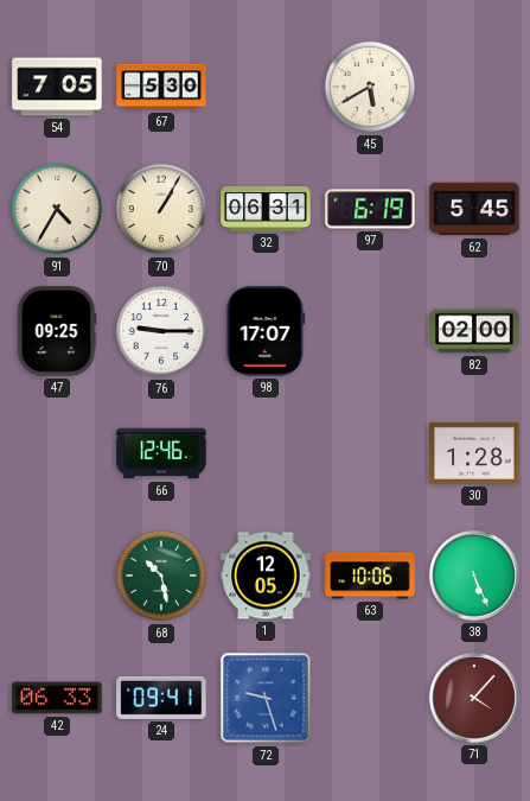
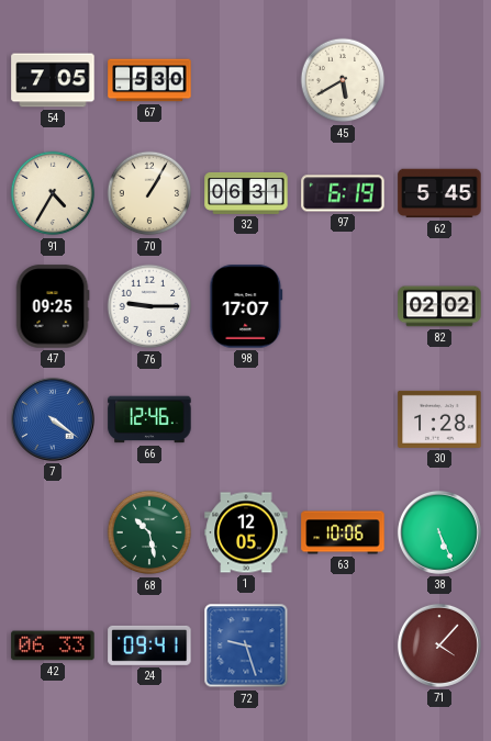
82: 02:00 -> 02:02 (439, 306)
7: none -> 4:21 (53, 419)
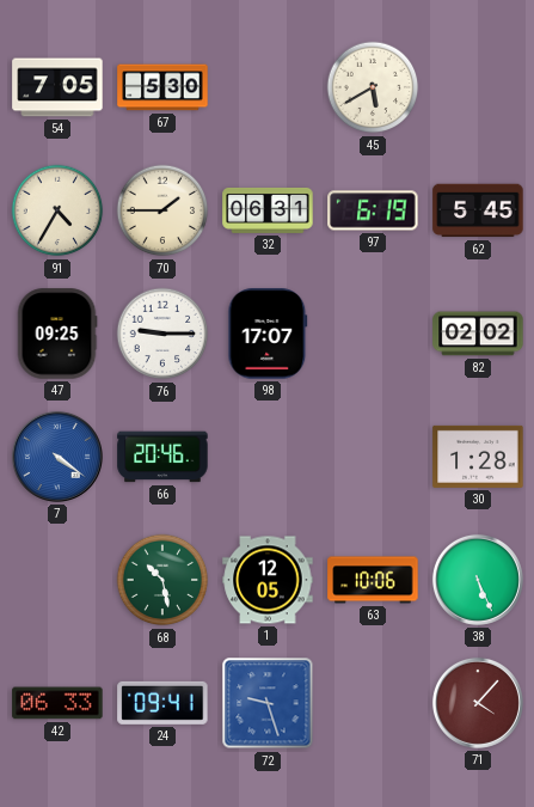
70: 1:05 -> 1:45 (162, 210)
66: 12:46 -> 20:46 (162, 457)
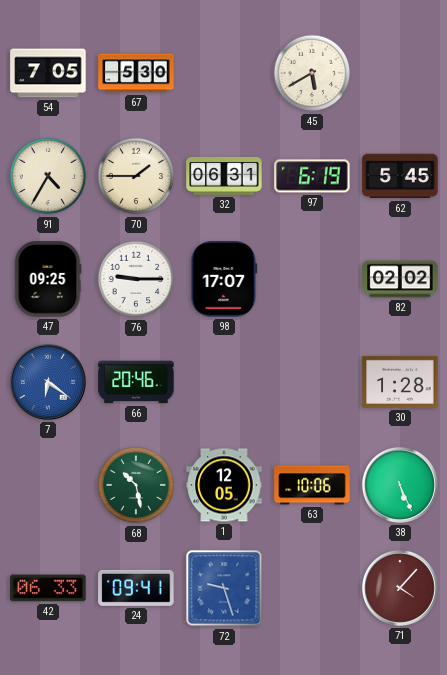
7: 4:21 -> 6:21 (48, 382)
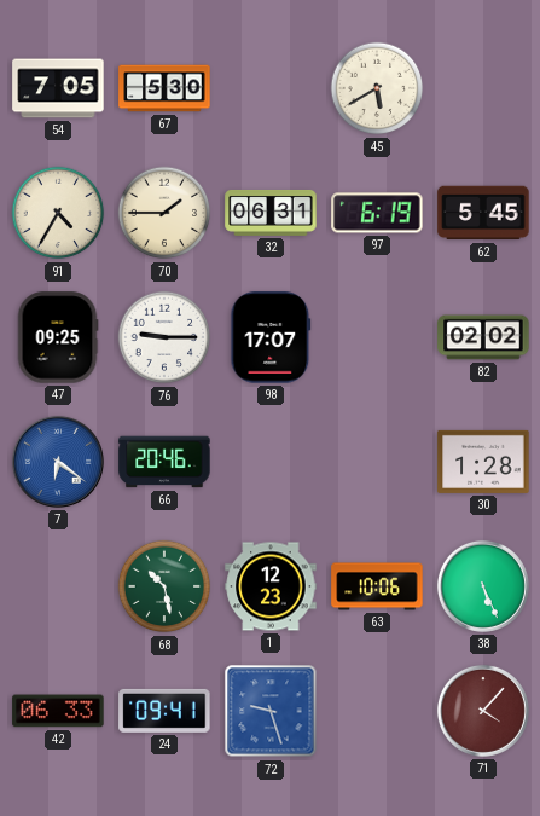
1: 12:05 -> 12:23 (271, 586)
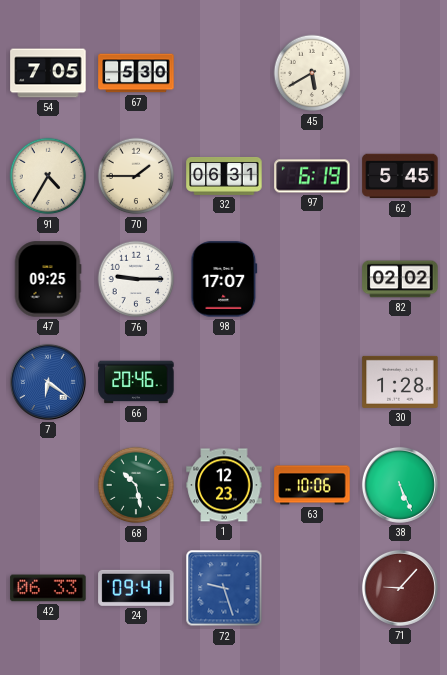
71: 4:07 -> 9:07 (400, 588)
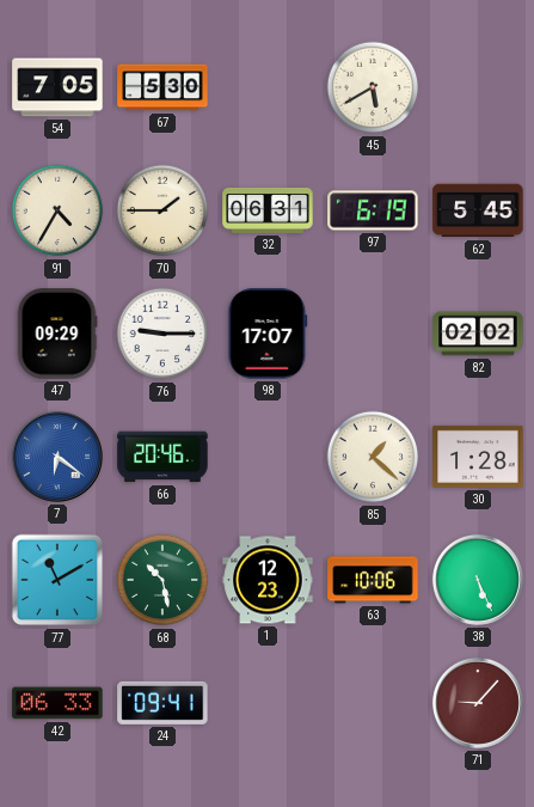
47: 09:25 -> 09:29 (57, 334)
85: none -> 1:22 (373, 457)
77: none -> 11:10 (57, 580)
72: 9:27 -> none (224, 588)
